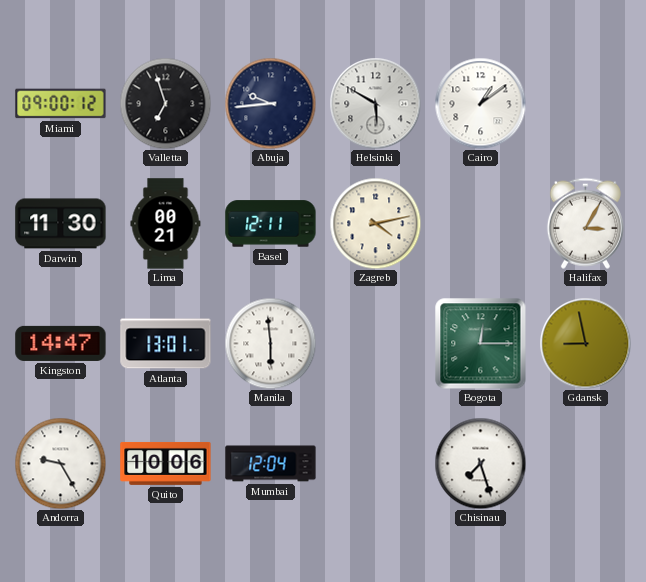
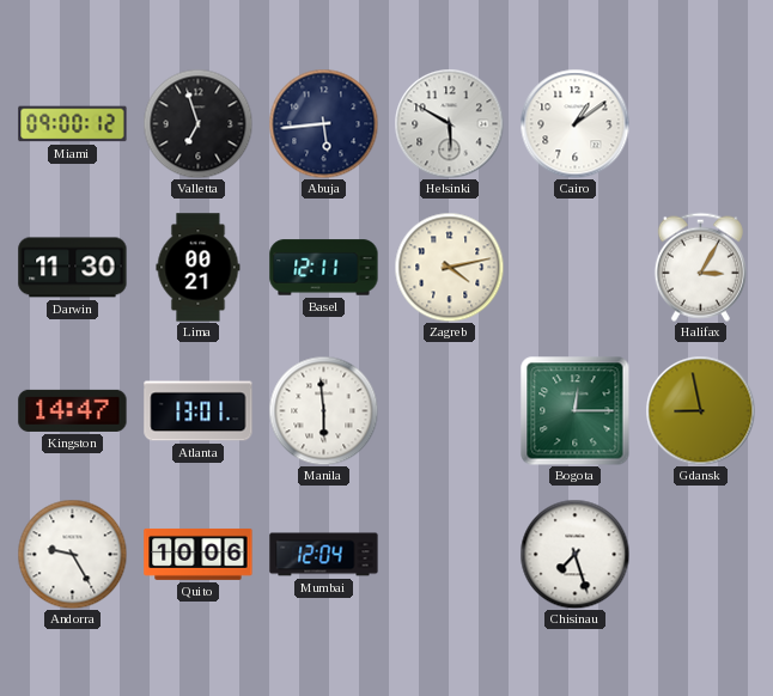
Abuja: 9:44 -> 5:44 (323, 123)
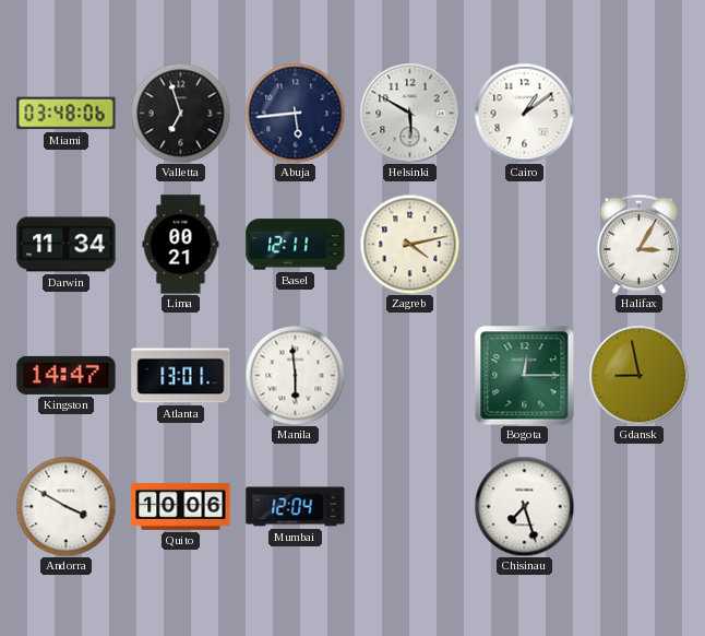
Miami: 09:00 -> 03:48 (67, 114)
Darwin: 11:30 -> 11:34 (67, 245)
Andorra: 9:25 -> 3:50 (65, 506)
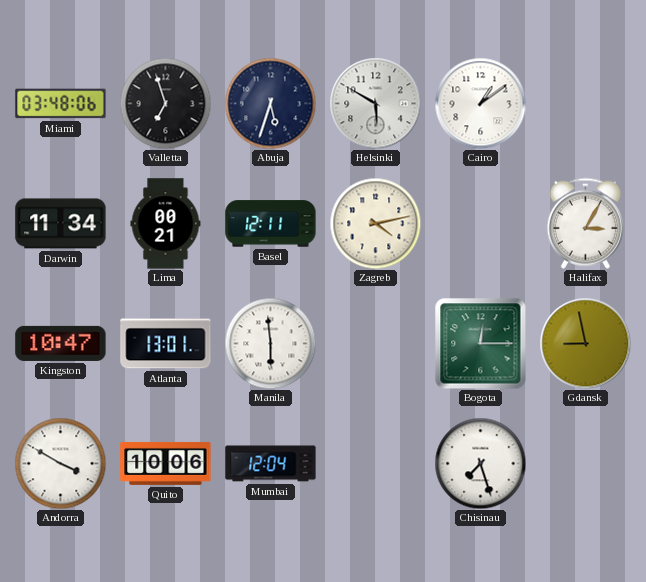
Abuja: 5:44 -> 5:33 (270, 103)
Kingston: 14:47 -> 10:47 (61, 343)
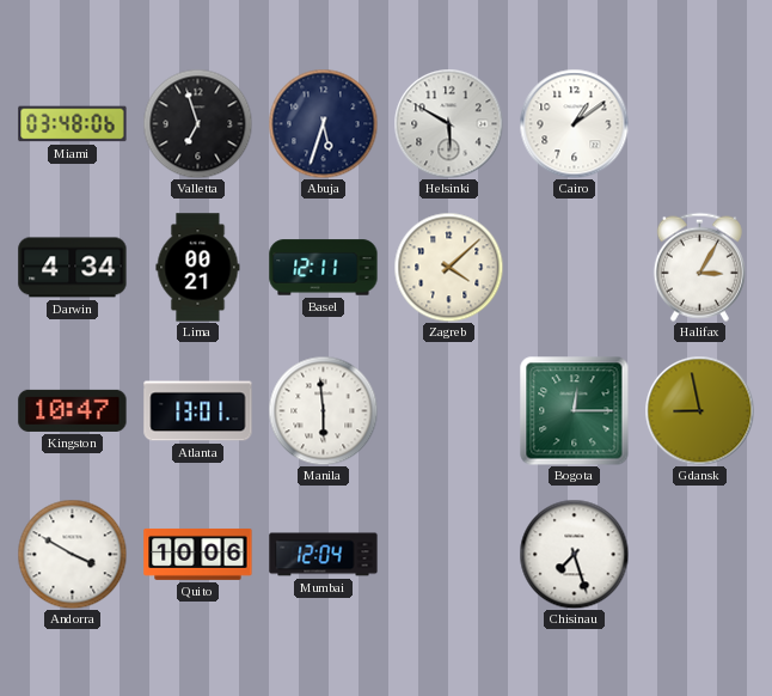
Darwin: 11:34 -> 4:34 (73, 268)
Zagreb: 4:13 -> 4:08 (448, 267)
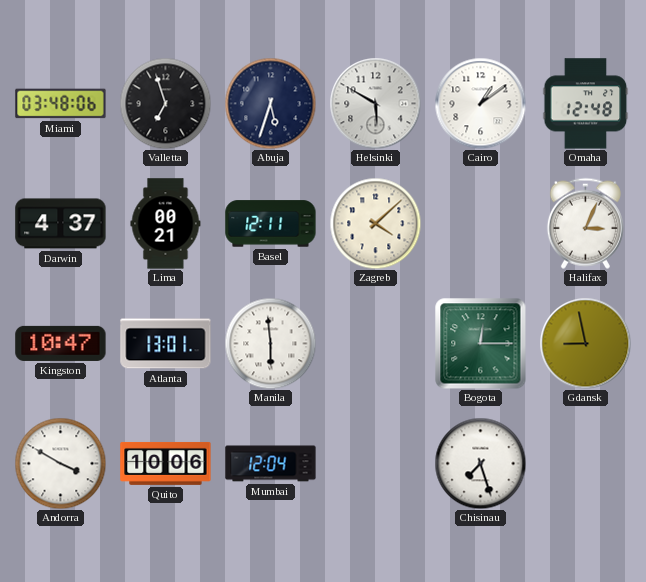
Omaha: none -> 12:48 (586, 104)
Darwin: 4:34 -> 4:37 (61, 224)
Halifax: 3:05 -> 3:04 (585, 223)
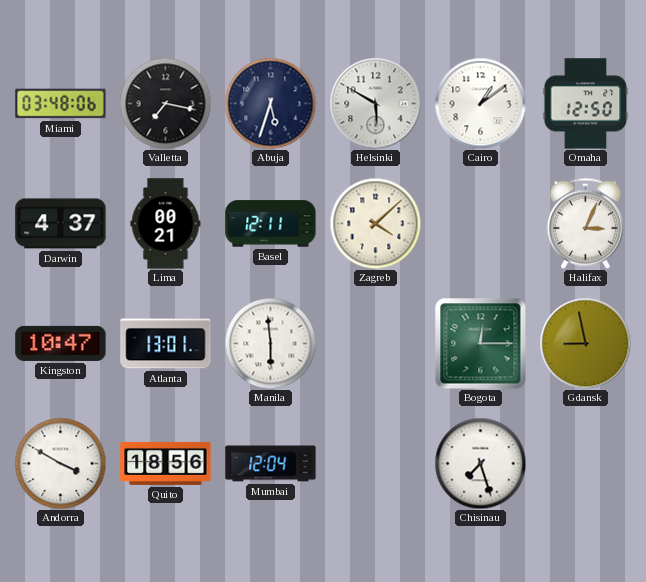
Valletta: 6:57 -> 7:17 (165, 103)
Omaha: 12:48 -> 12:50 (586, 104)
Quito: 10:06 -> 18:56 (166, 463)
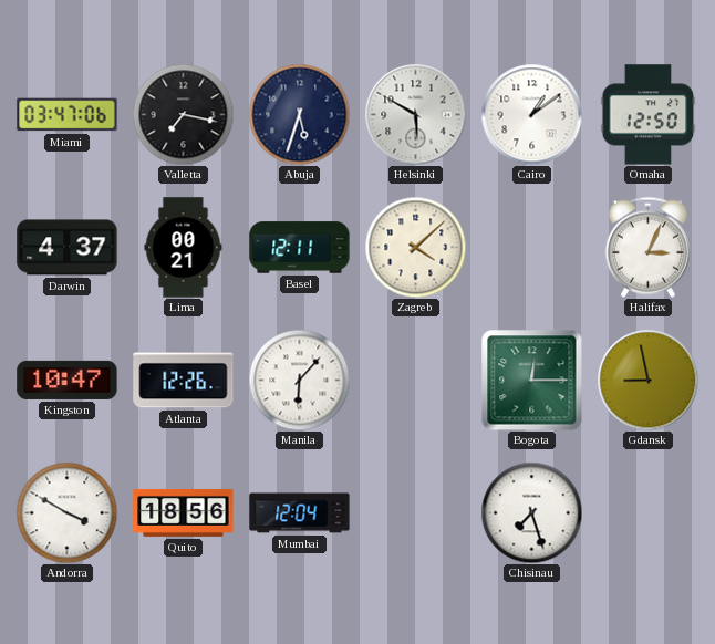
Miami: 03:48 -> 03:47 (68, 115)
Atlanta: 13:01 -> 12:26 (184, 381)
Manila: 5:59 -> 6:07 (299, 380)
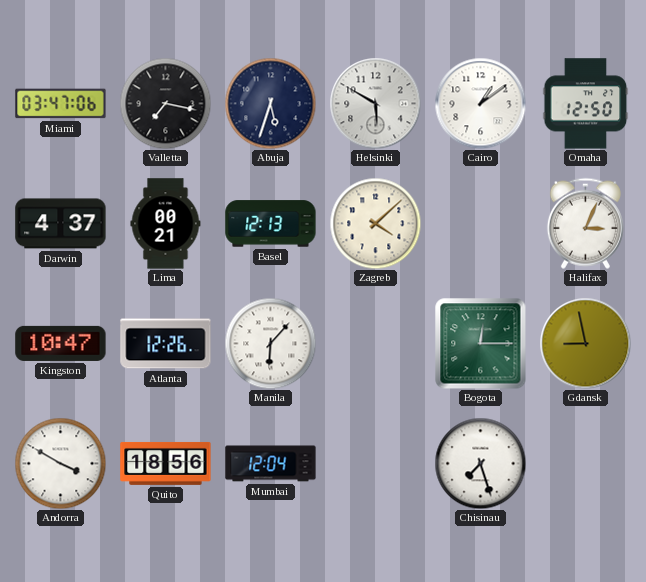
Basel: 12:11 -> 12:13 (271, 224)
